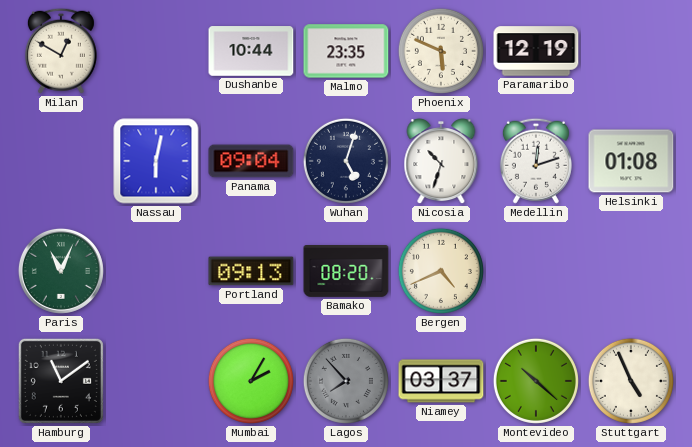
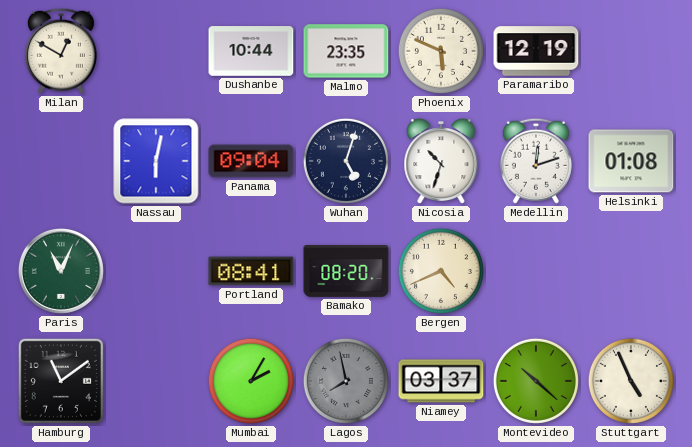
Portland: 09:13 -> 08:41 (251, 271)
Lagos: 7:53 -> 7:58 (346, 381)
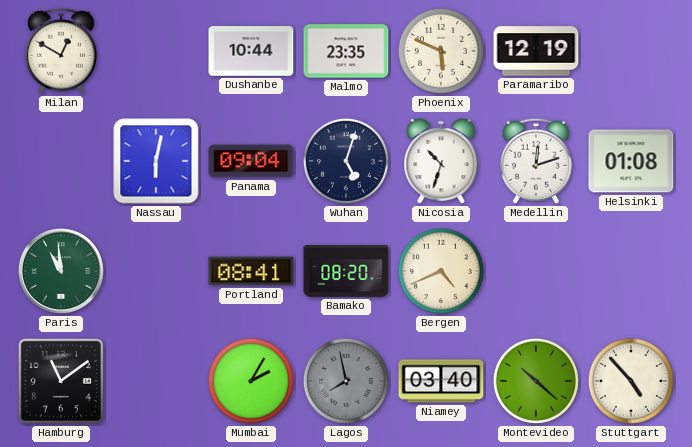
Paris: 11:04 -> 10:59 (61, 271)
Niamey: 03:37 -> 03:40 (441, 381)
Stuttgart: 4:56 -> 4:53 (631, 381)
